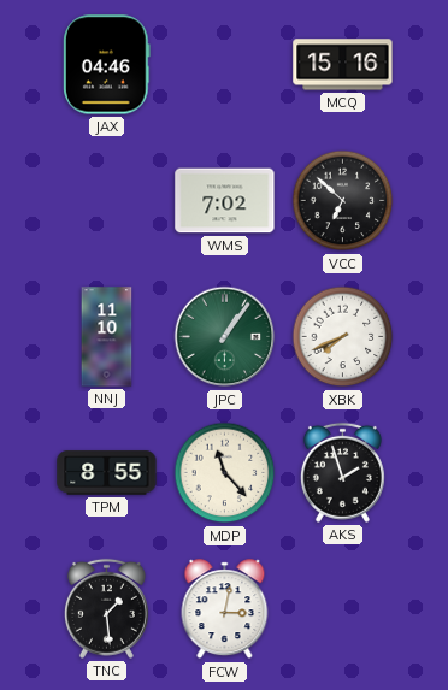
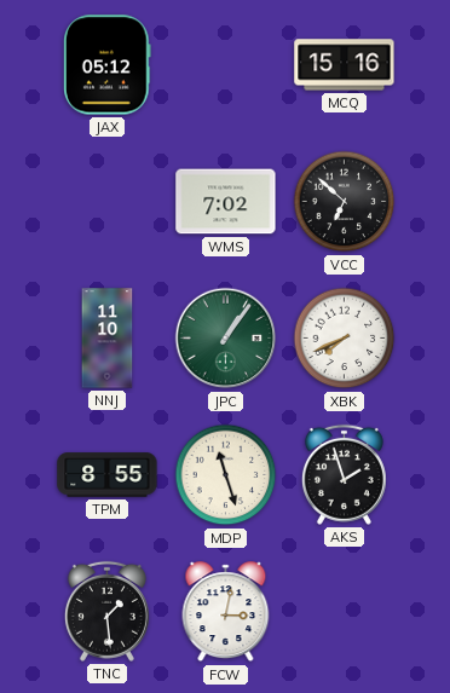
JAX: 04:46 -> 05:12 (108, 65)
MDP: 11:23 -> 11:27 (226, 475)
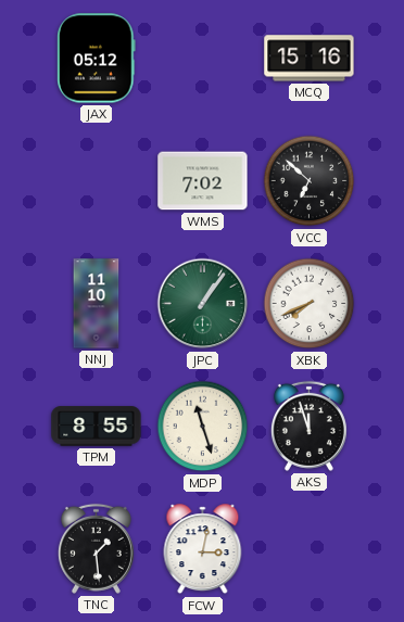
AKS: 1:57 -> 11:57 (308, 426)
